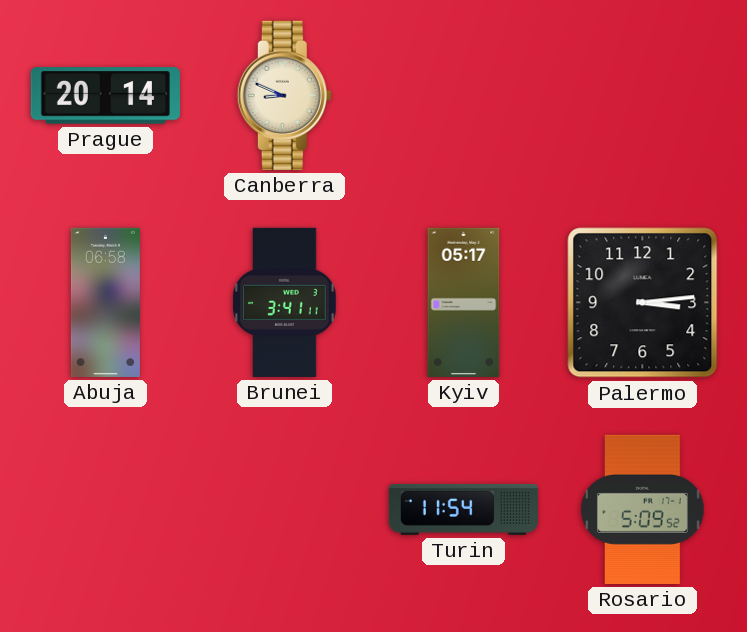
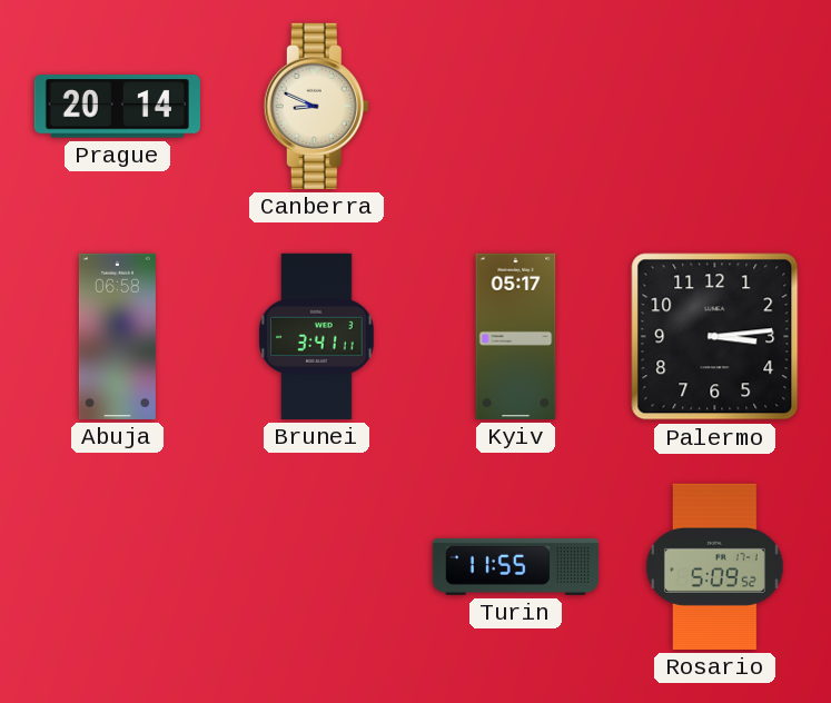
Turin: 11:54 -> 11:55 (515, 566)
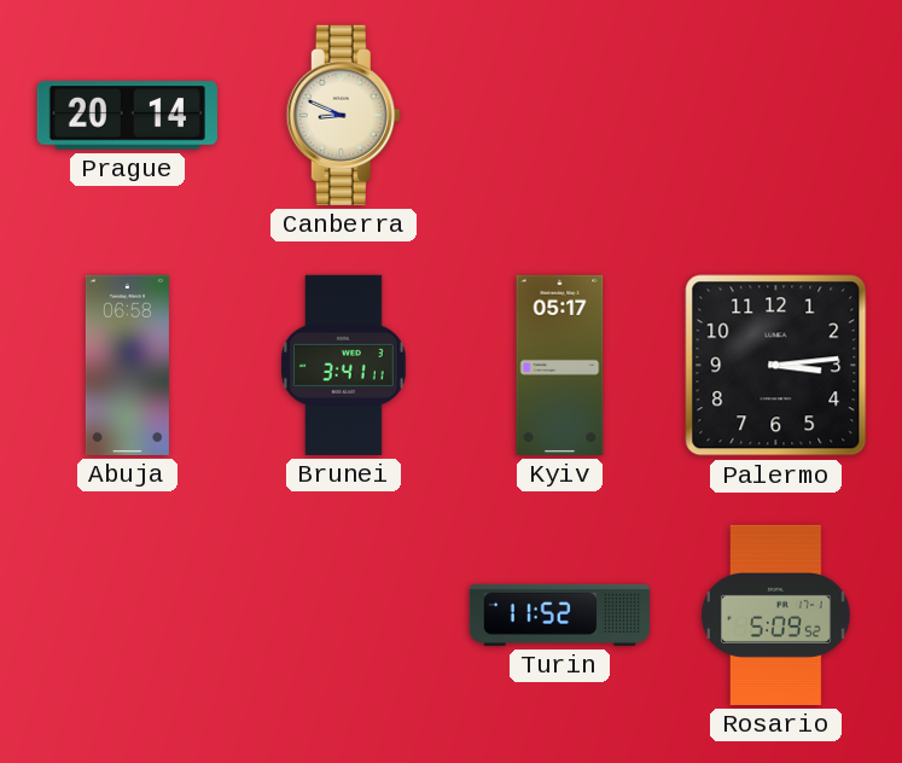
Turin: 11:55 -> 11:52 (559, 615)
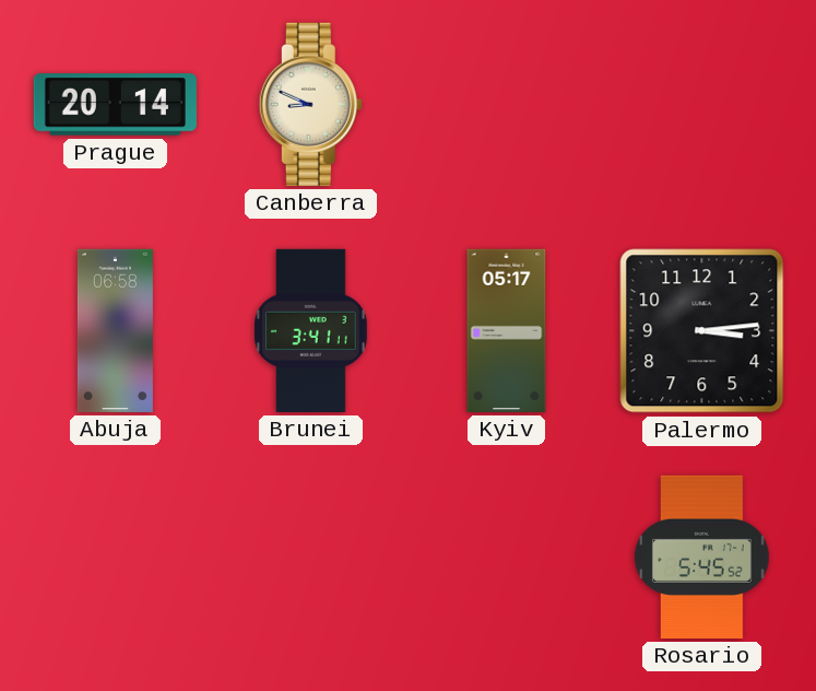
Turin: 11:52 -> none (559, 615)
Rosario: 5:09 -> 5:45 (702, 557)
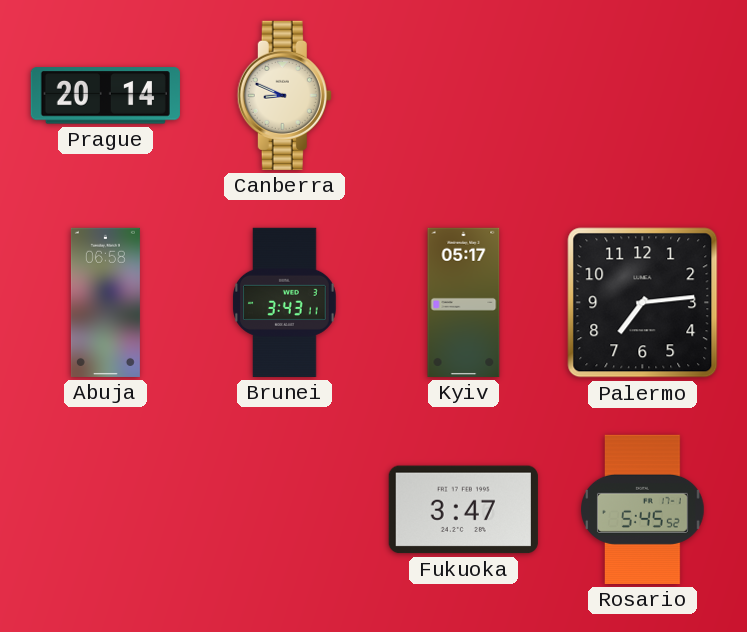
Brunei: 3:41 -> 3:43 (285, 302)
Palermo: 3:14 -> 7:14 (643, 303)
Fukuoka: none -> 3:47 (463, 510)
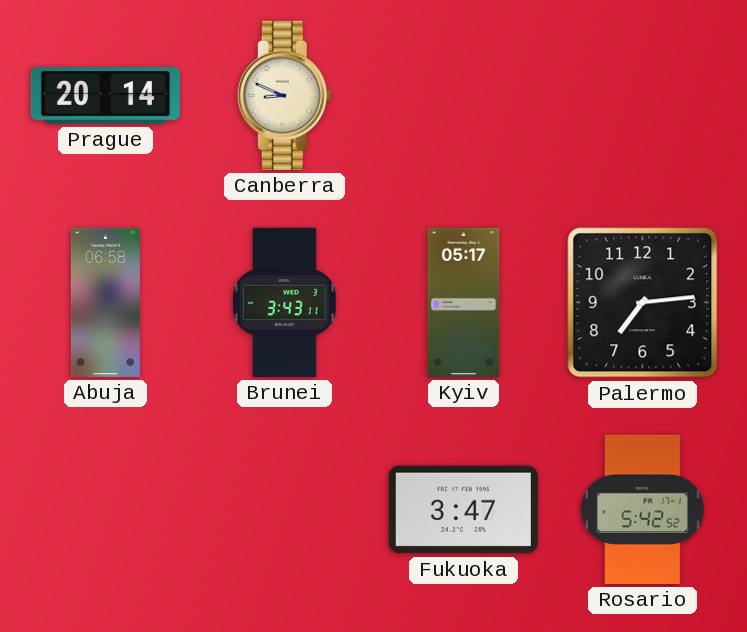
Rosario: 5:45 -> 5:42 (643, 509)
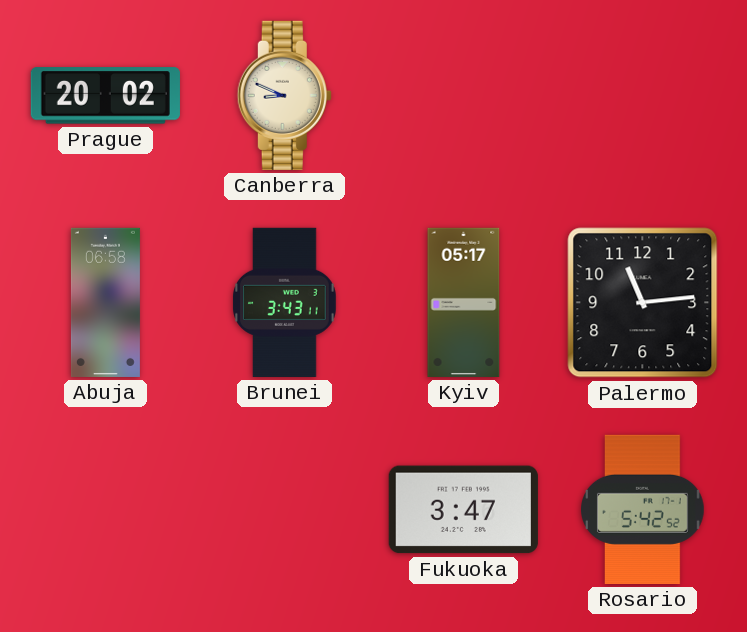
Prague: 20:14 -> 20:02 (105, 96)
Palermo: 7:14 -> 11:14 (643, 303)
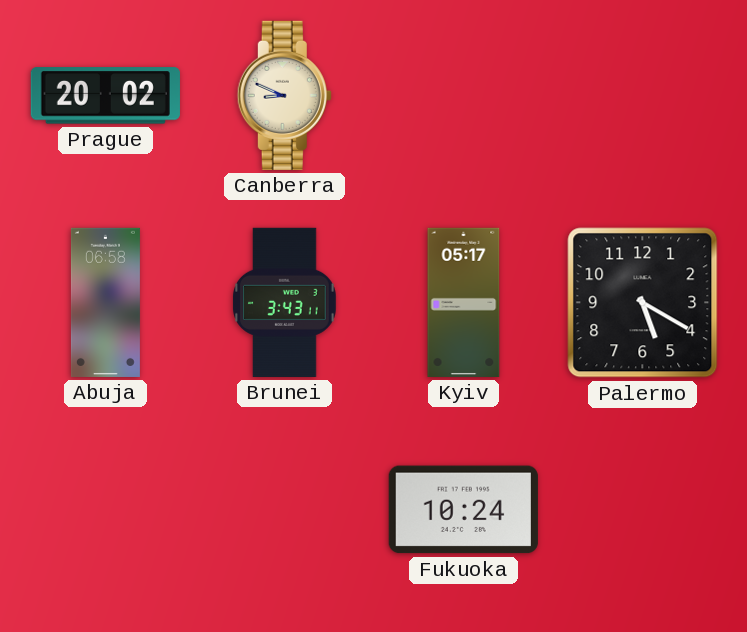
Palermo: 11:14 -> 5:20 (643, 303)
Fukuoka: 3:47 -> 10:24 (463, 510)
Rosario: 5:42 -> none (643, 509)
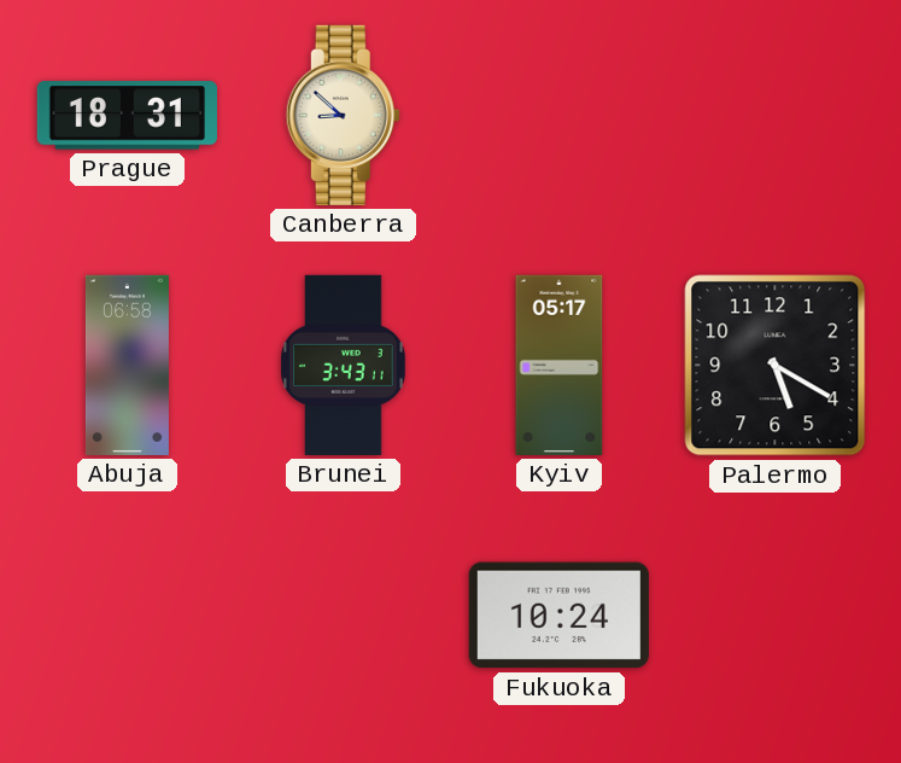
Prague: 20:02 -> 18:31 (127, 116)
Canberra: 8:49 -> 8:52 (343, 115)
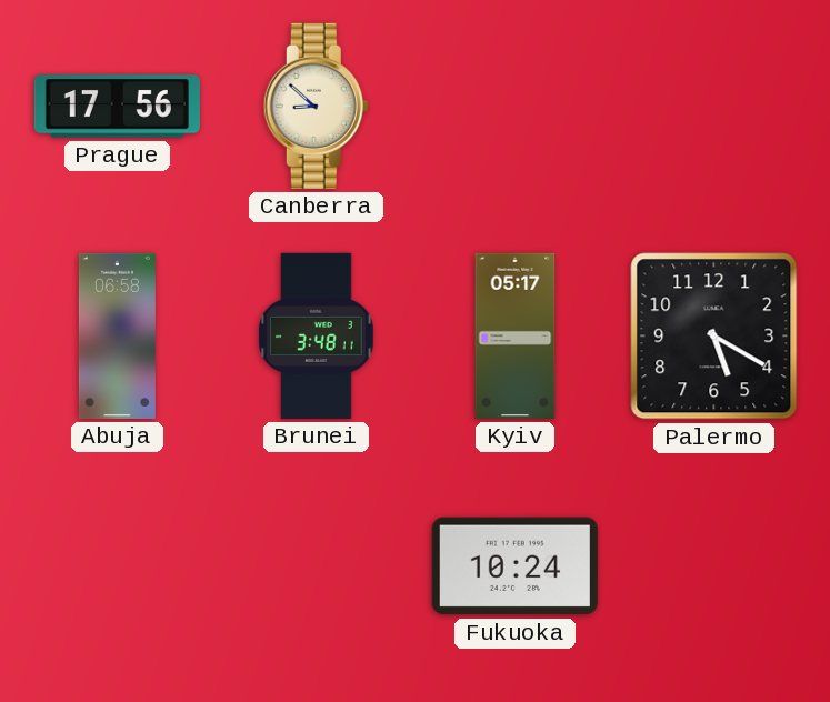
Prague: 18:31 -> 17:56 (117, 107)
Brunei: 3:43 -> 3:48 (317, 335)
